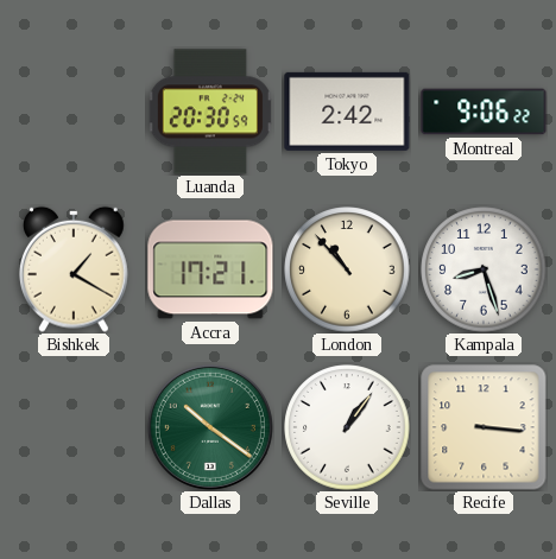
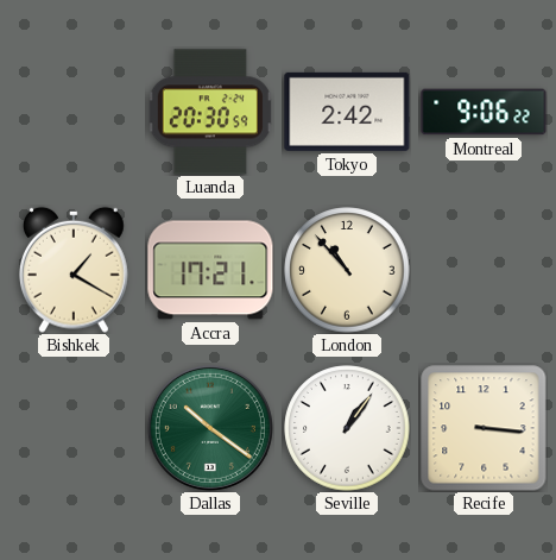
Kampala: 8:27 -> none (484, 269)
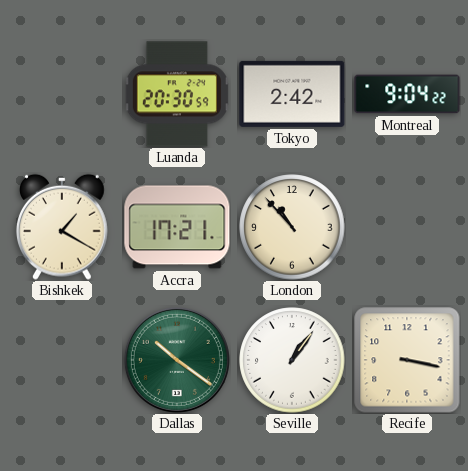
Montreal: 9:06 -> 9:04 (407, 94)
Recife: 3:16 -> 3:17 (407, 360)
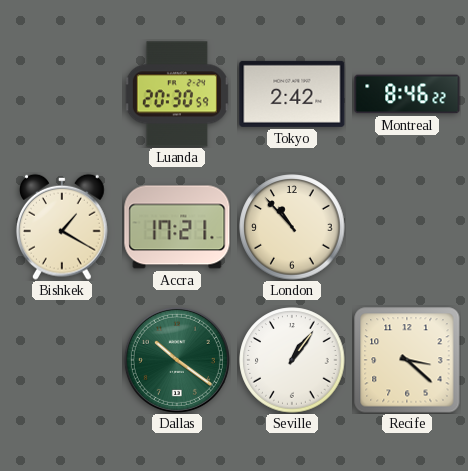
Montreal: 9:04 -> 8:46 (407, 94)
Recife: 3:17 -> 3:22 (407, 360)
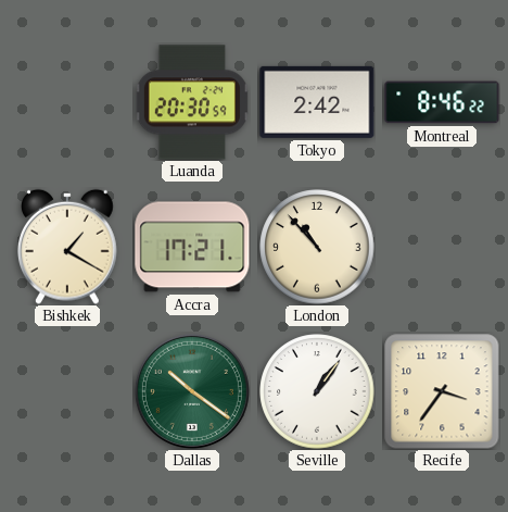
Recife: 3:22 -> 3:36 (442, 391)
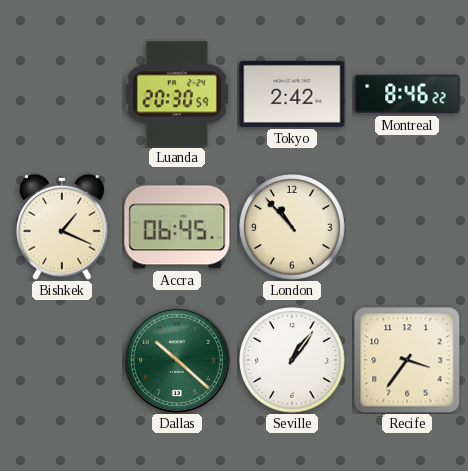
Bishkek: 1:20 -> 1:19 (62, 227)
Accra: 17:21 -> 06:45 (177, 227)
Dallas: 10:21 -> 10:22 (177, 360)
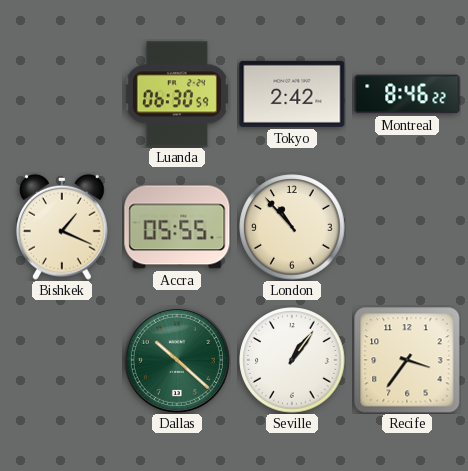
Luanda: 20:30 -> 06:30 (177, 94)
Accra: 06:45 -> 05:55 (177, 227)
